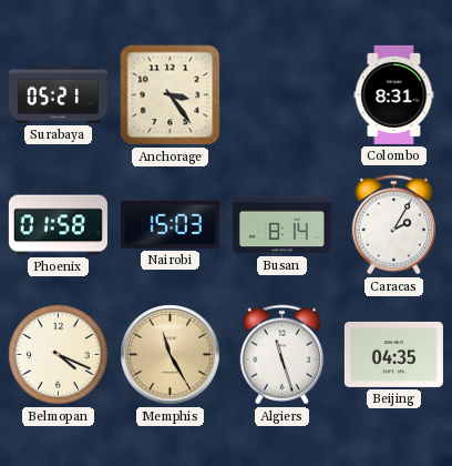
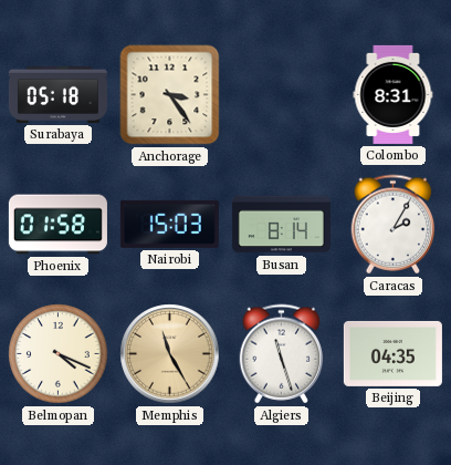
Surabaya: 05:21 -> 05:18 (57, 94)
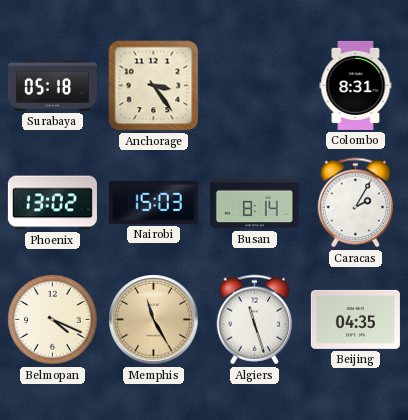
Phoenix: 01:58 -> 13:02 (52, 203)
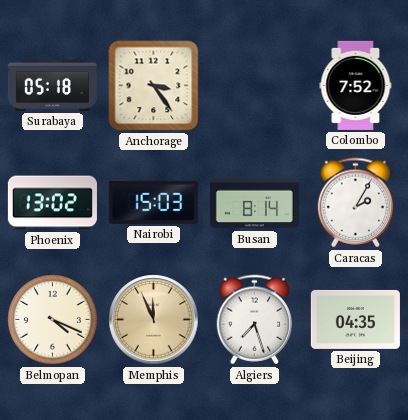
Colombo: 8:31 -> 7:52 (356, 85)
Memphis: 11:25 -> 11:56 (154, 320)
Algiers: 11:27 -> 7:27 (255, 320)
